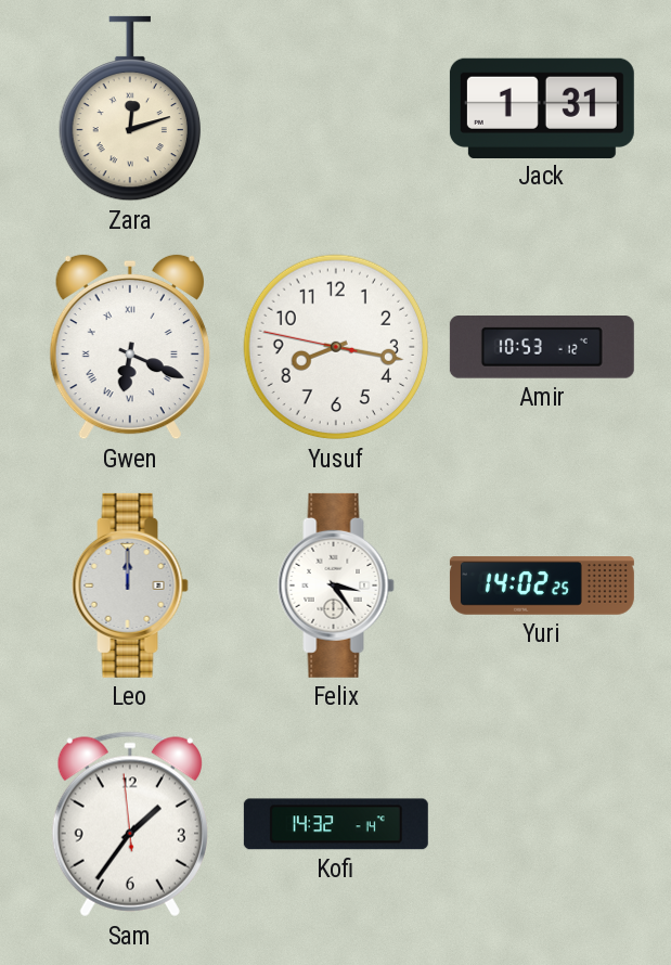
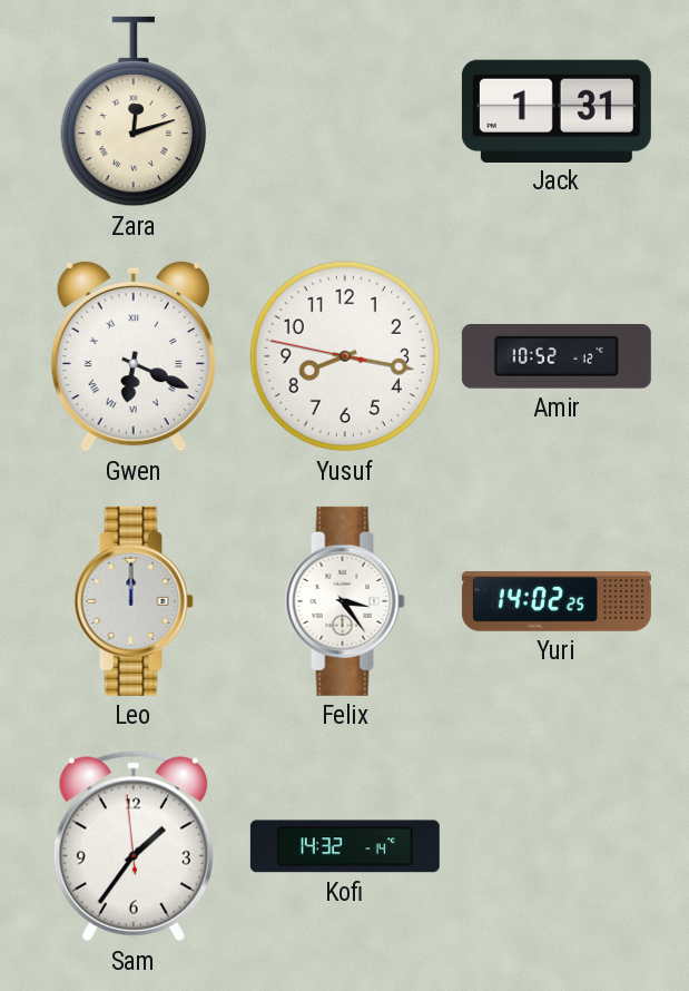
Amir: 10:53 -> 10:52 (557, 356)
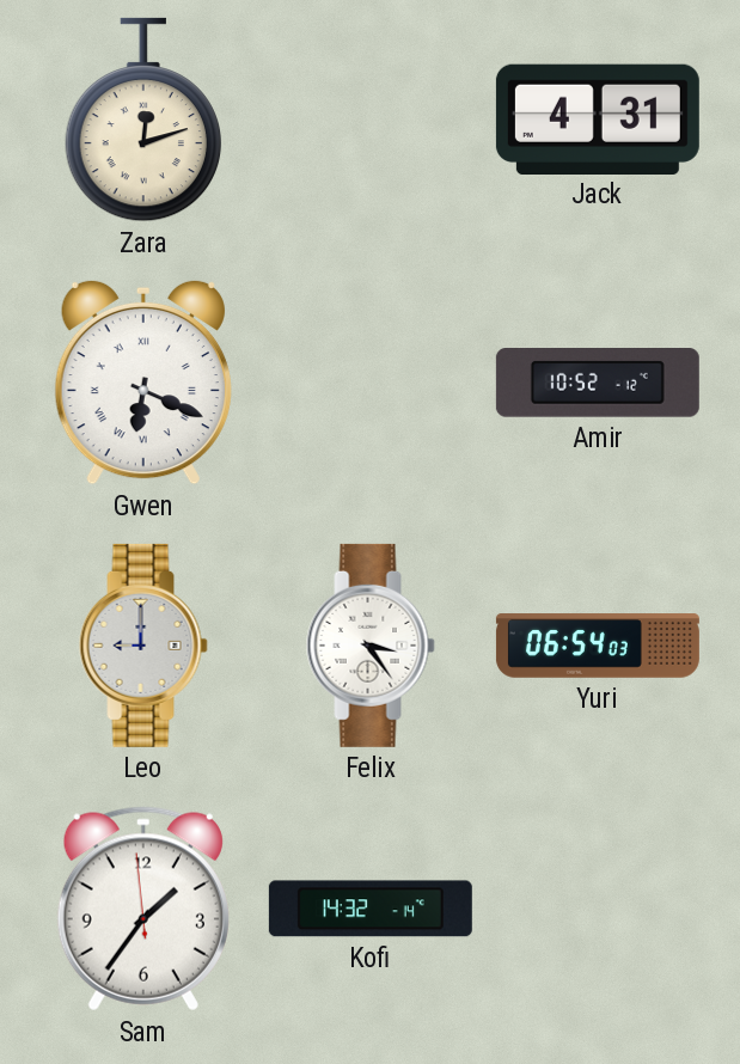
Jack: 1:31 -> 4:31 (598, 118)
Yusuf: 8:16 -> none (345, 356)
Leo: 12:00 -> 9:00 (143, 646)
Yuri: 14:02 -> 06:54 (598, 646)
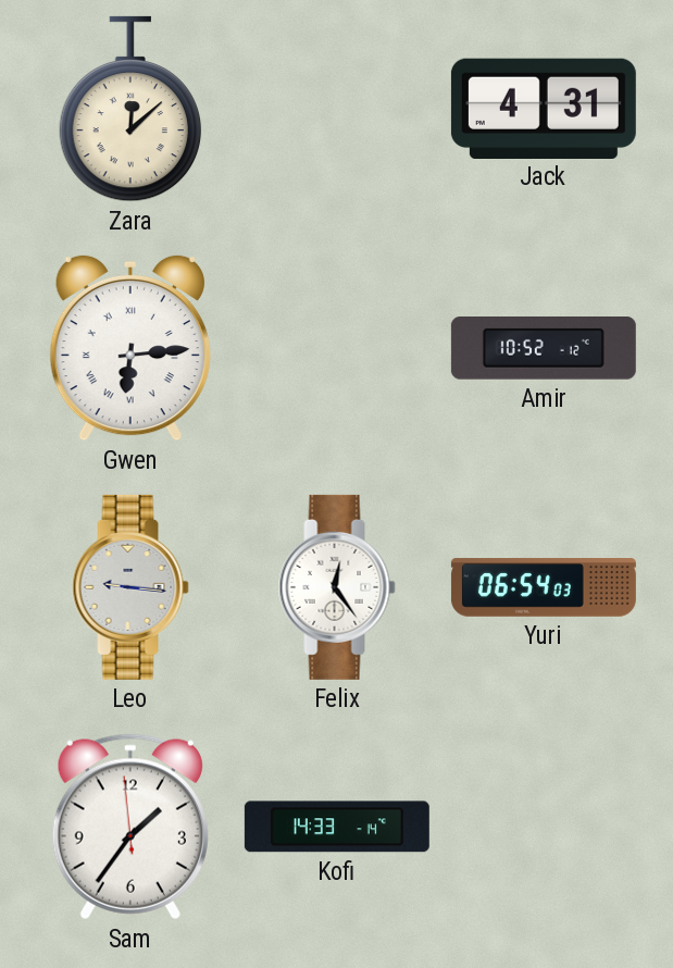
Zara: 12:12 -> 12:08 (129, 109)
Gwen: 6:19 -> 6:14 (130, 348)
Leo: 9:00 -> 9:16 (130, 587)
Felix: 3:24 -> 12:24 (337, 587)
Kofi: 14:32 -> 14:33 (337, 827)
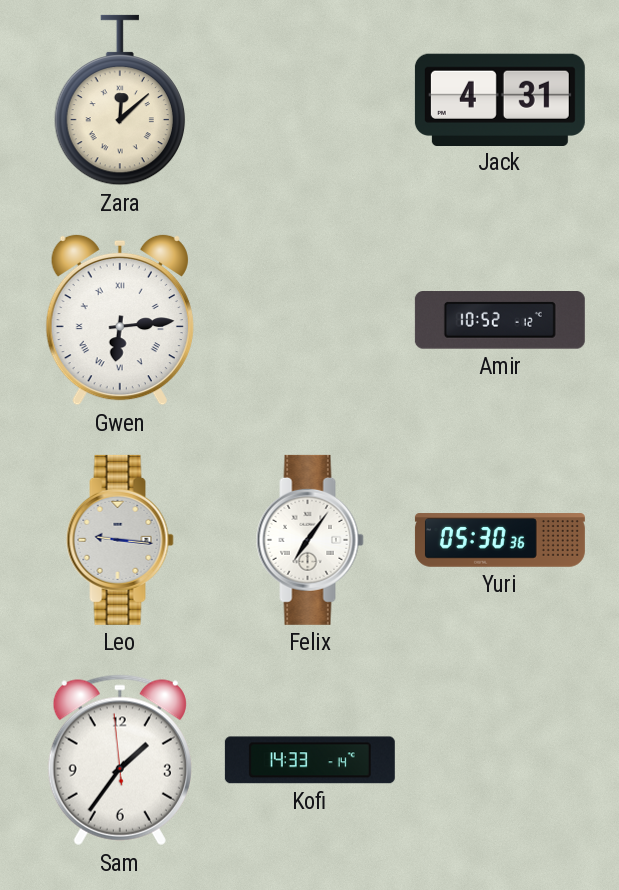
Felix: 12:24 -> 7:06 (310, 540)
Yuri: 06:54 -> 05:30 (500, 540)
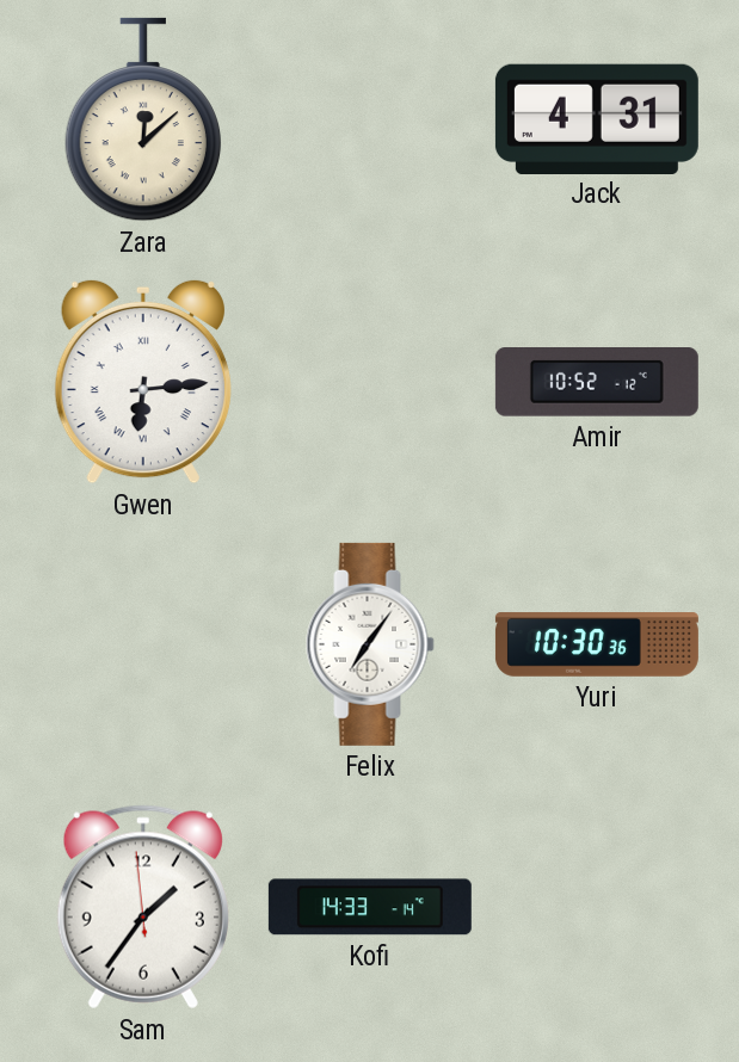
Leo: 9:16 -> none (120, 540)
Yuri: 05:30 -> 10:30 (597, 644)
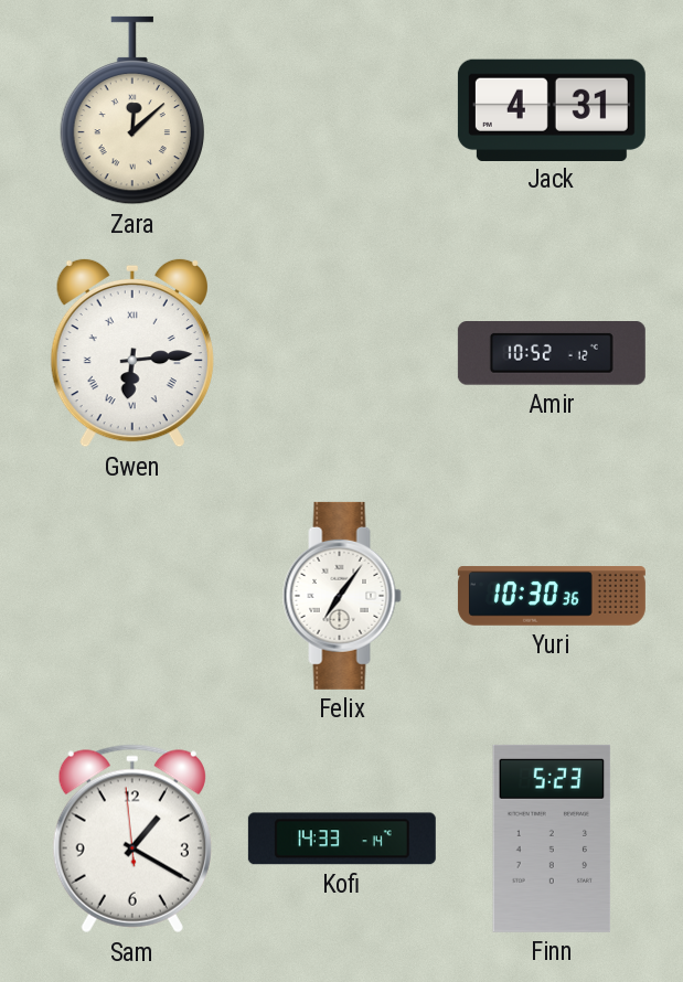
Sam: 1:35 -> 1:19 (132, 839)
Finn: none -> 5:23 (552, 839)
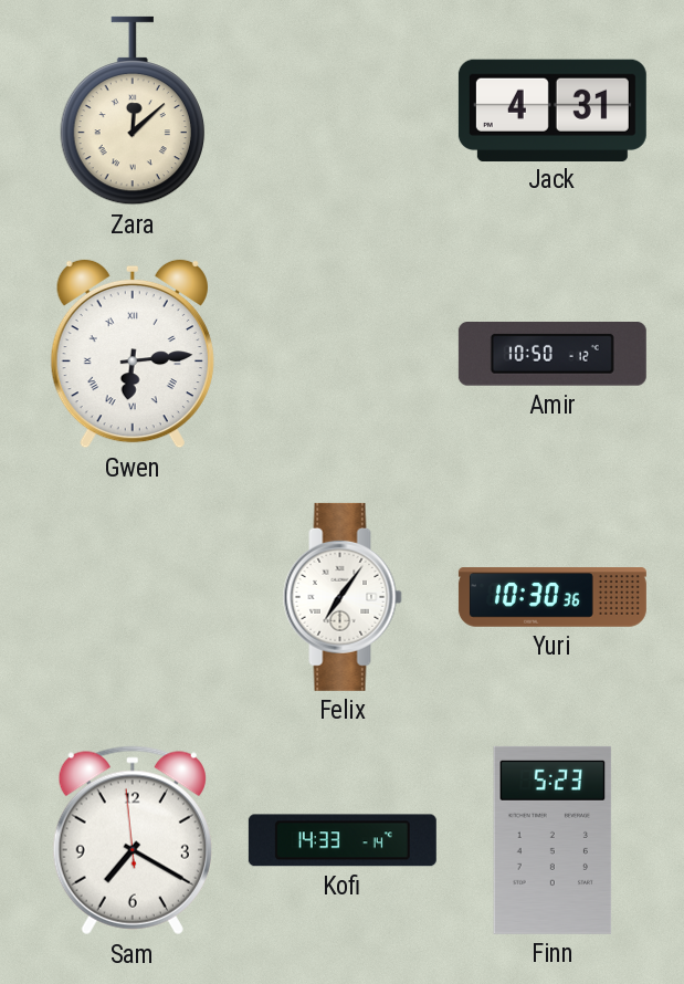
Amir: 10:52 -> 10:50 (553, 354)
Sam: 1:19 -> 7:19 (133, 840)
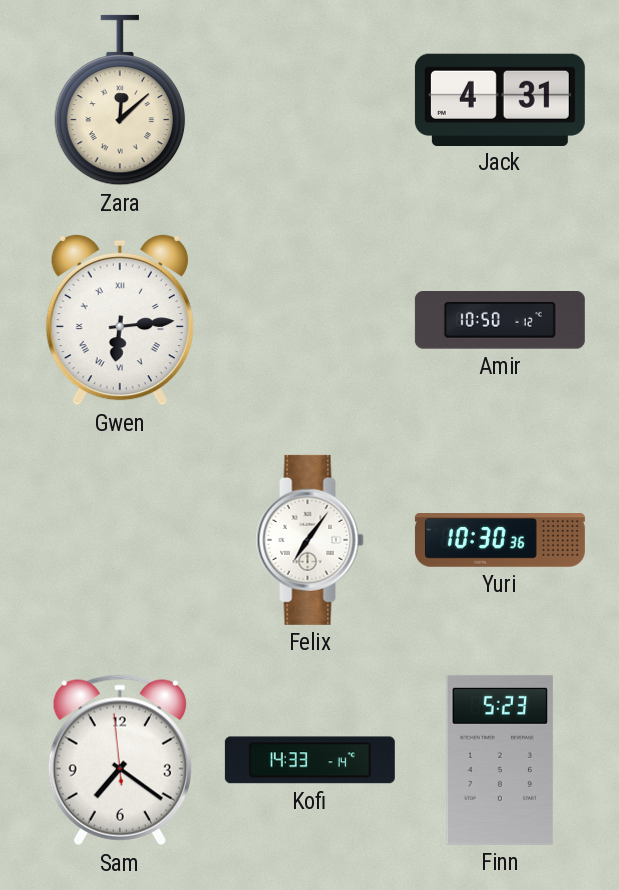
Sam: 7:19 -> 7:20 (120, 760)
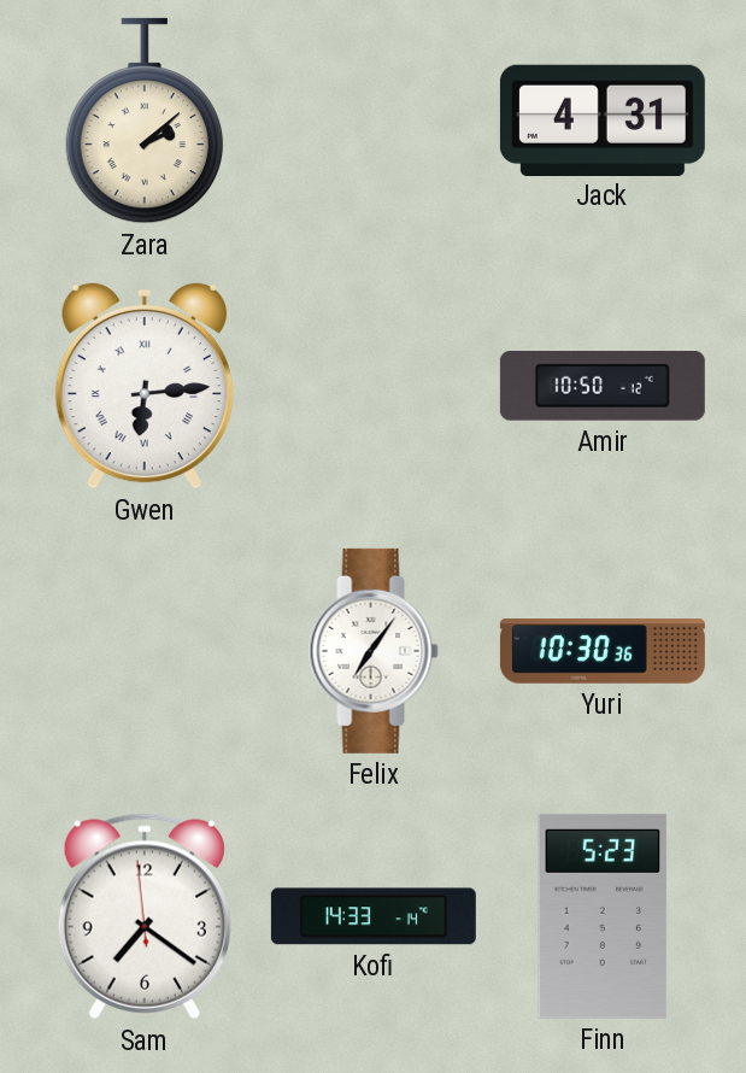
Zara: 12:08 -> 2:08 (143, 121)
